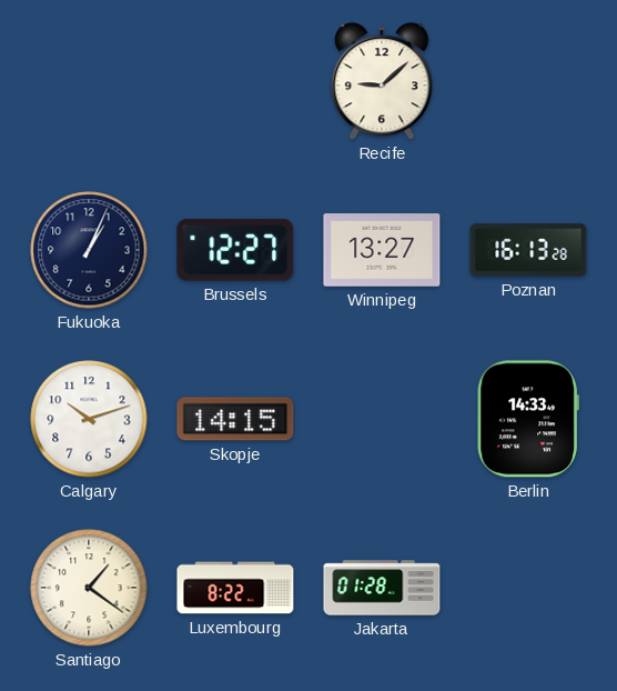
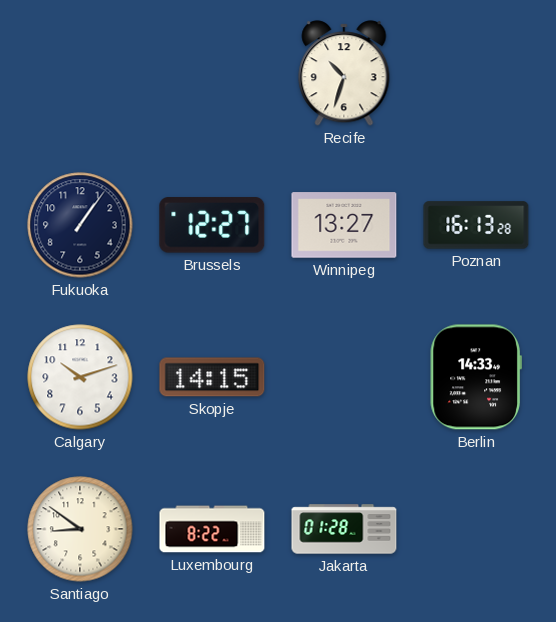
Recife: 9:08 -> 10:33 (344, 73)
Fukuoka: 1:04 -> 1:06 (80, 225)
Santiago: 1:21 -> 8:51 (80, 529)
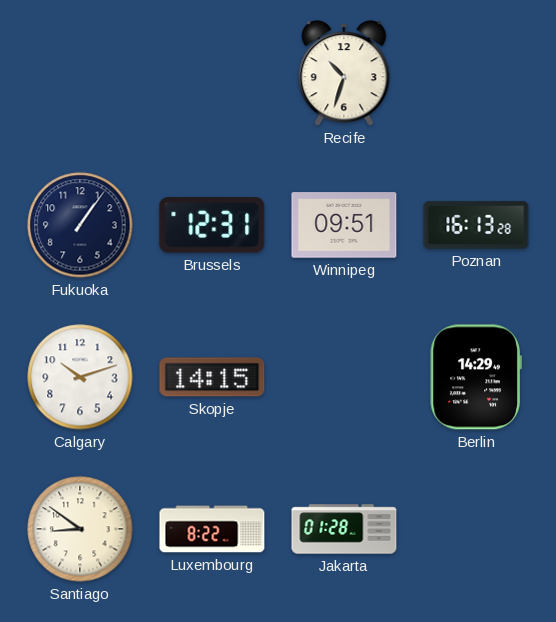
Brussels: 12:27 -> 12:31 (212, 225)
Winnipeg: 13:27 -> 09:51 (344, 225)
Berlin: 14:33 -> 14:29 (476, 377)
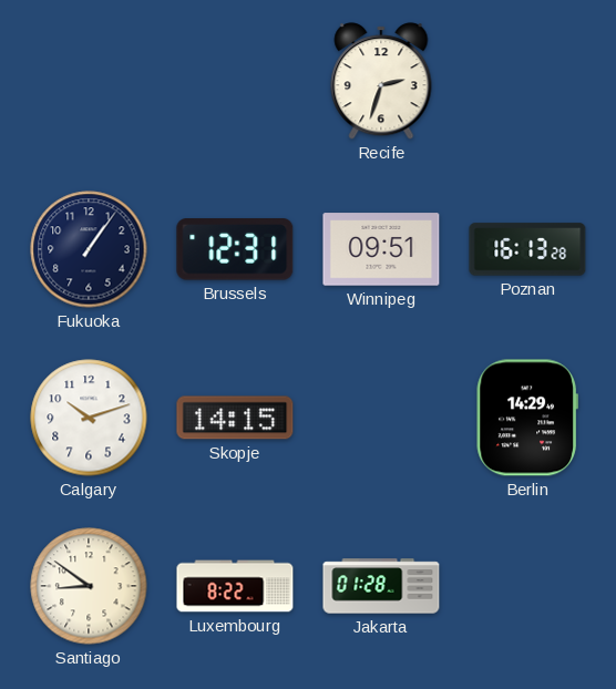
Recife: 10:33 -> 2:33 (381, 81)
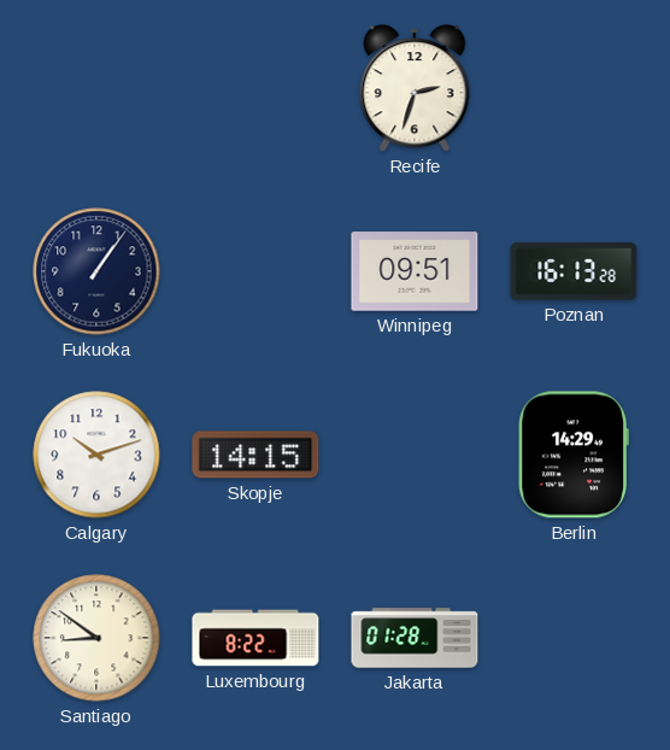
Brussels: 12:31 -> none (235, 249)
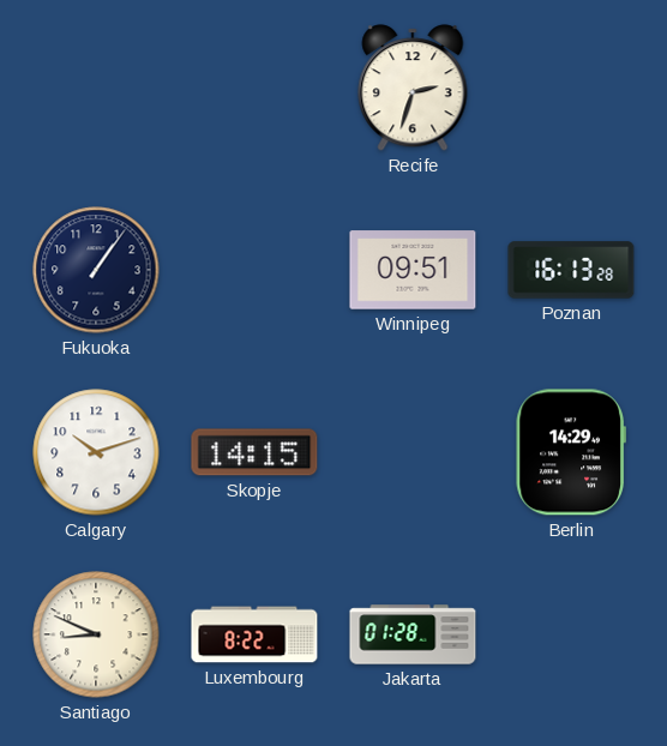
Santiago: 8:51 -> 8:49 (96, 634)
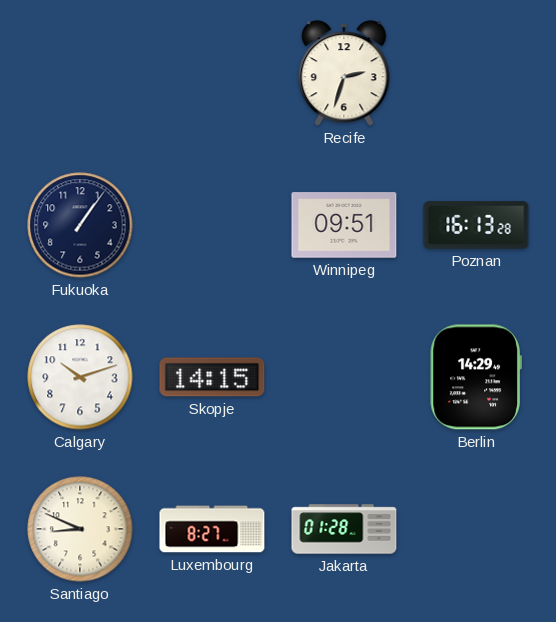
Luxembourg: 8:22 -> 8:27 (212, 529)
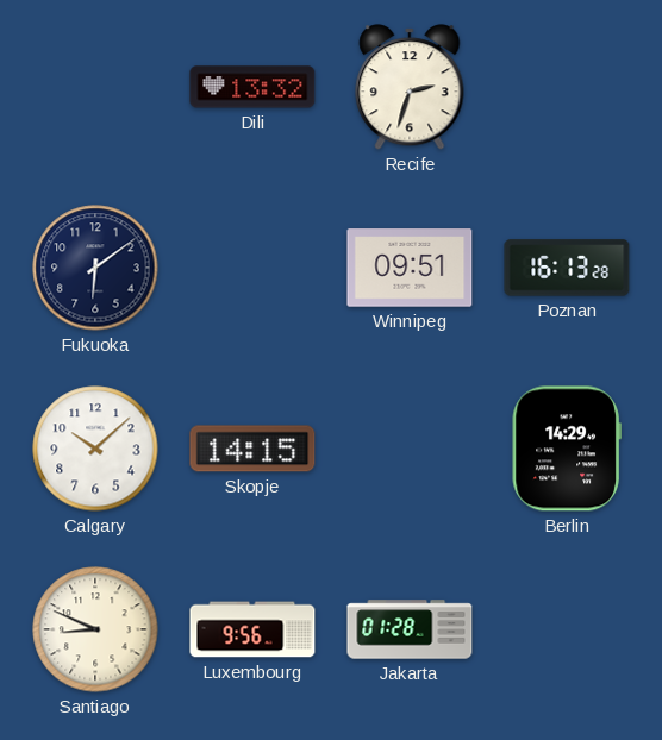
Dili: none -> 13:32 (252, 87)
Fukuoka: 1:06 -> 6:09 (95, 268)
Calgary: 10:12 -> 10:08 (95, 449)
Luxembourg: 8:27 -> 9:56 (252, 629)
